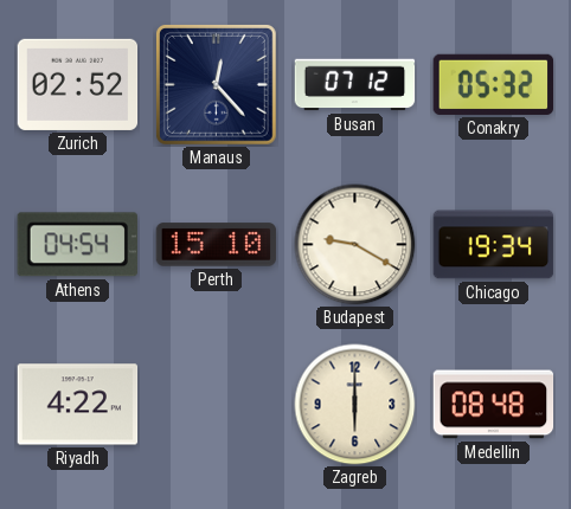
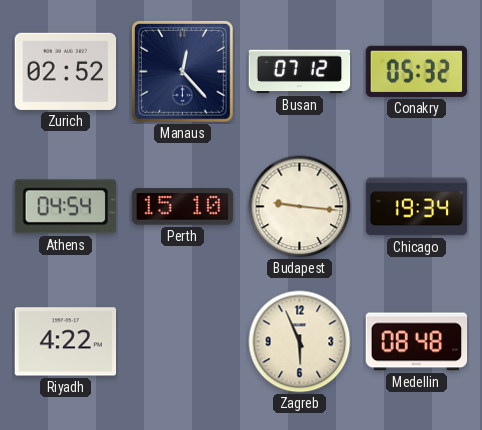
Budapest: 9:20 -> 9:16 (300, 207)
Zagreb: 6:00 -> 5:56 (300, 342)
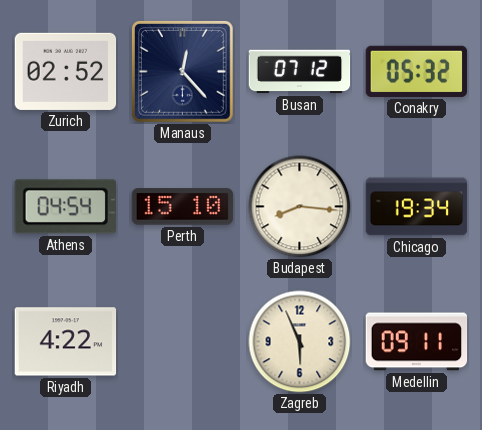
Budapest: 9:16 -> 8:16 (300, 207)
Medellin: 08:48 -> 09:11 (417, 342)
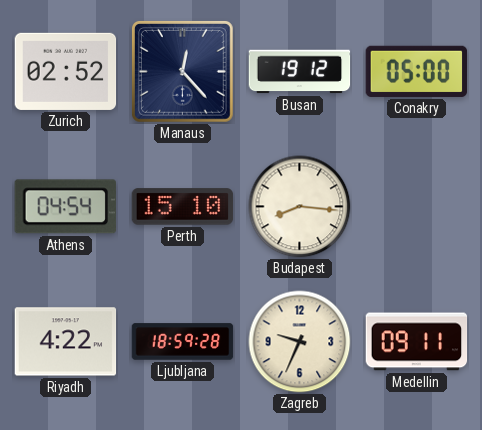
Busan: 07:12 -> 19:12 (300, 72)
Conakry: 05:32 -> 05:00 (417, 71)
Chicago: 19:34 -> none (417, 207)
Ljubljana: none -> 18:59 (183, 342)
Zagreb: 5:56 -> 9:34 (300, 342)
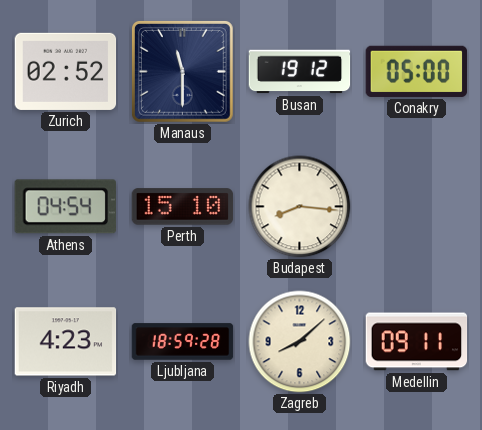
Manaus: 12:23 -> 11:30 (182, 71)
Riyadh: 4:22 -> 4:23 (66, 342)
Zagreb: 9:34 -> 8:08 (300, 342)
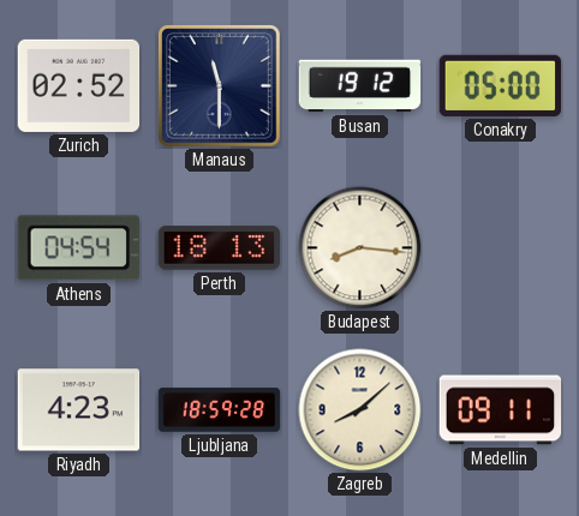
Perth: 15:10 -> 18:13 (220, 248)
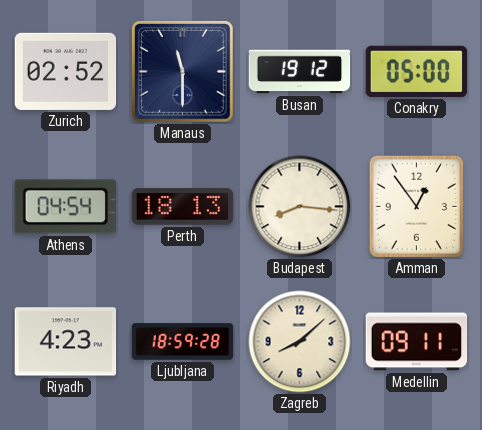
Amman: none -> 12:54 (416, 206)
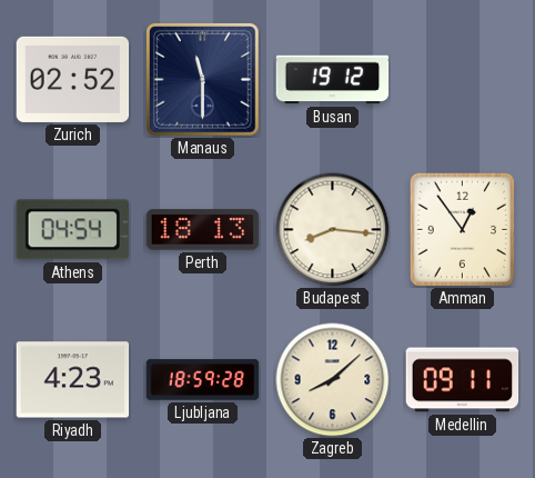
Conakry: 05:00 -> none (417, 71)
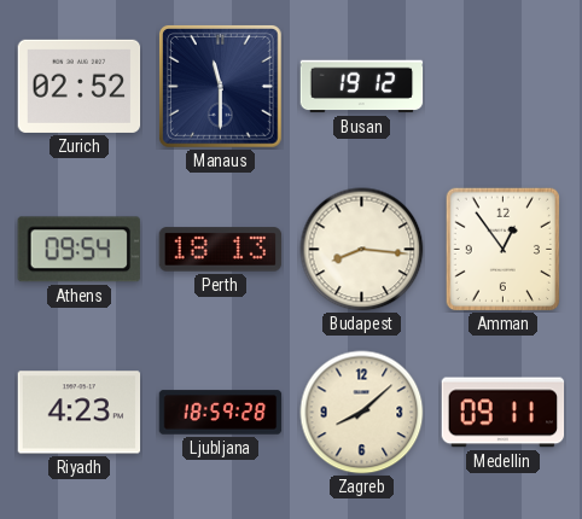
Athens: 04:54 -> 09:54 (78, 250)
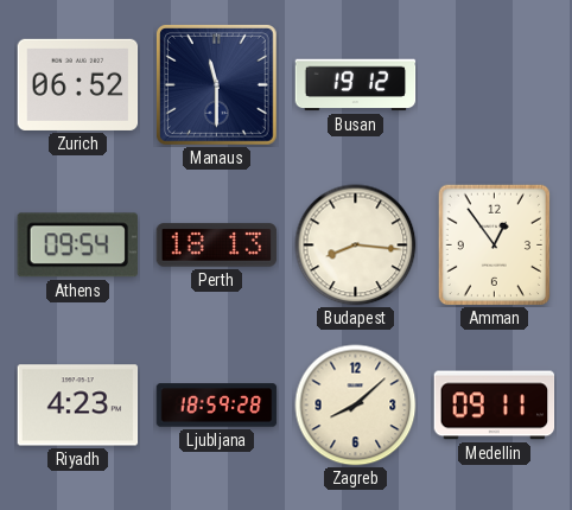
Zurich: 02:52 -> 06:52 (78, 84)
